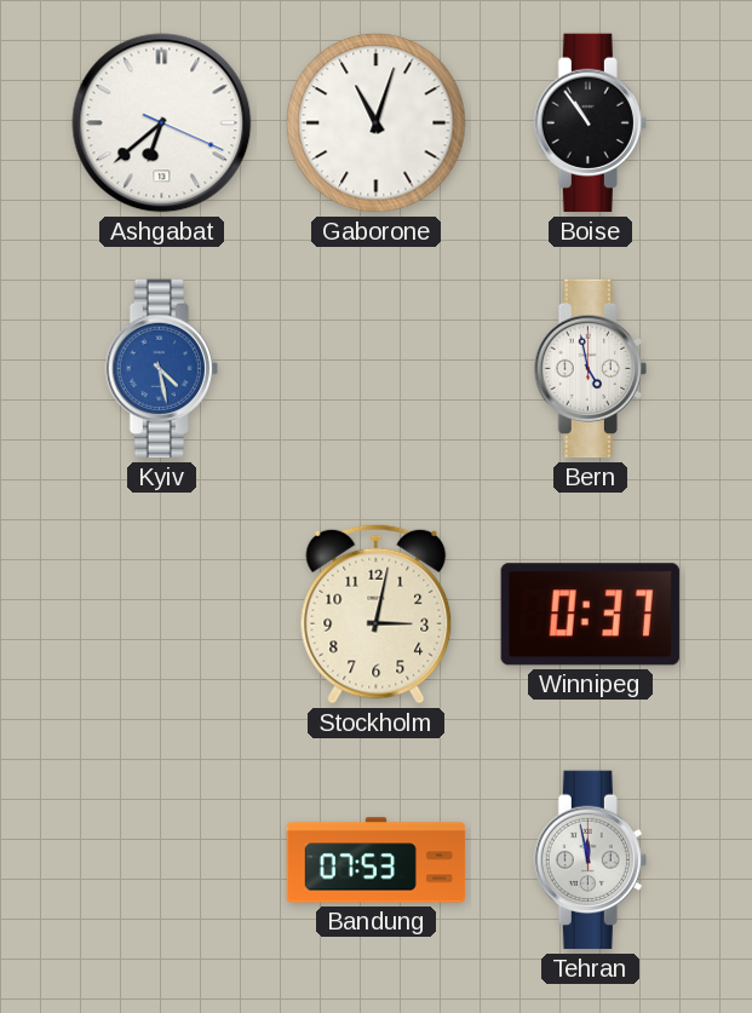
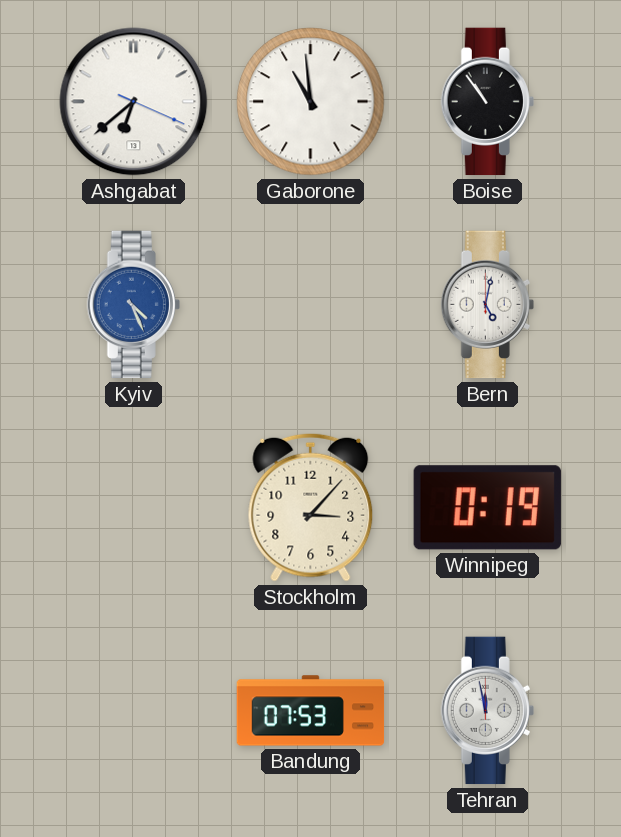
Gaborone: 11:03 -> 10:59 (311, 102)
Kyiv: 4:28 -> 4:26 (133, 305)
Bern: 4:58 -> 5:02 (487, 305)
Stockholm: 3:02 -> 3:07 (311, 507)
Winnipeg: 0:37 -> 0:19 (487, 508)
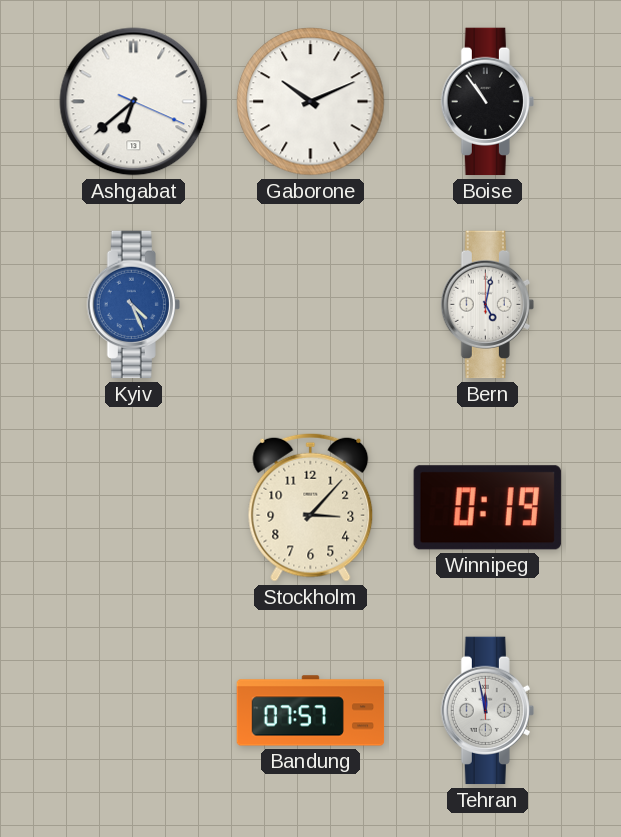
Gaborone: 10:59 -> 10:11 (311, 102)
Bandung: 07:53 -> 07:57 (311, 711)
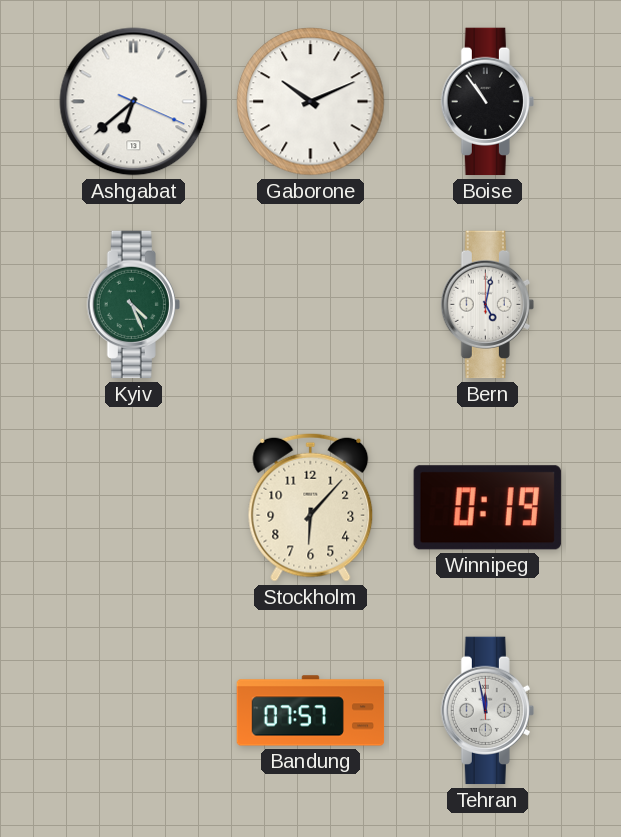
Kyiv dial: blue -> green (133, 305)
Stockholm: 3:07 -> 6:07 (311, 507)
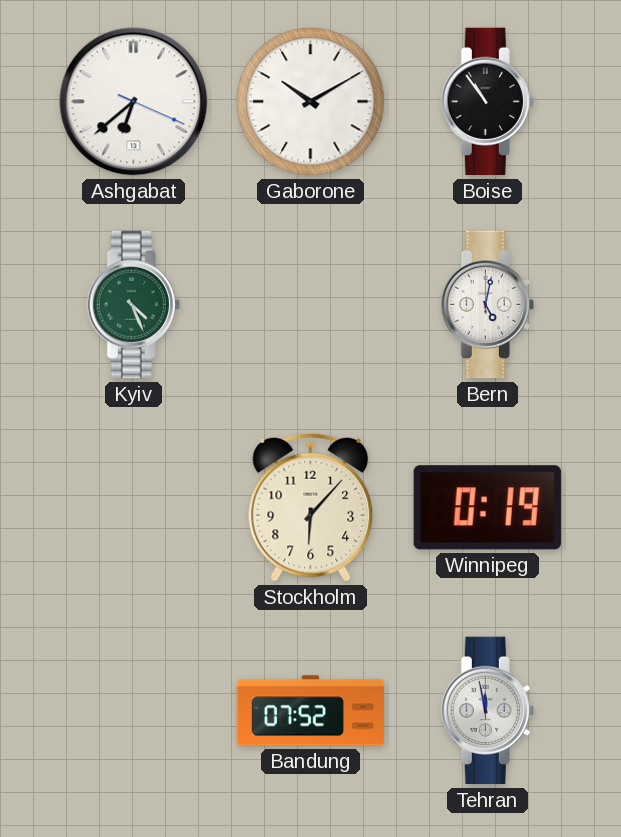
Gaborone: 10:11 -> 10:10 (311, 102)
Bandung: 07:57 -> 07:52 (311, 711)
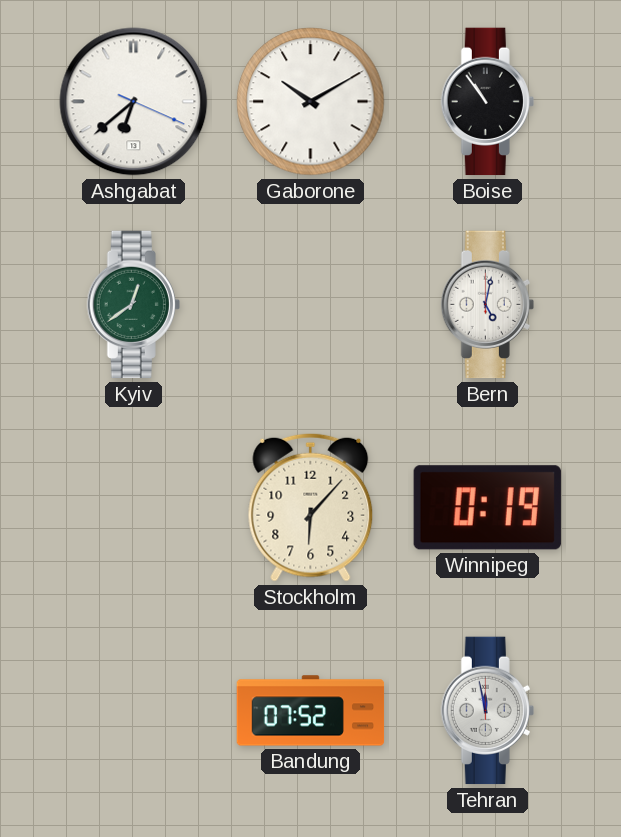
Kyiv: 4:26 -> 12:39 (133, 305)
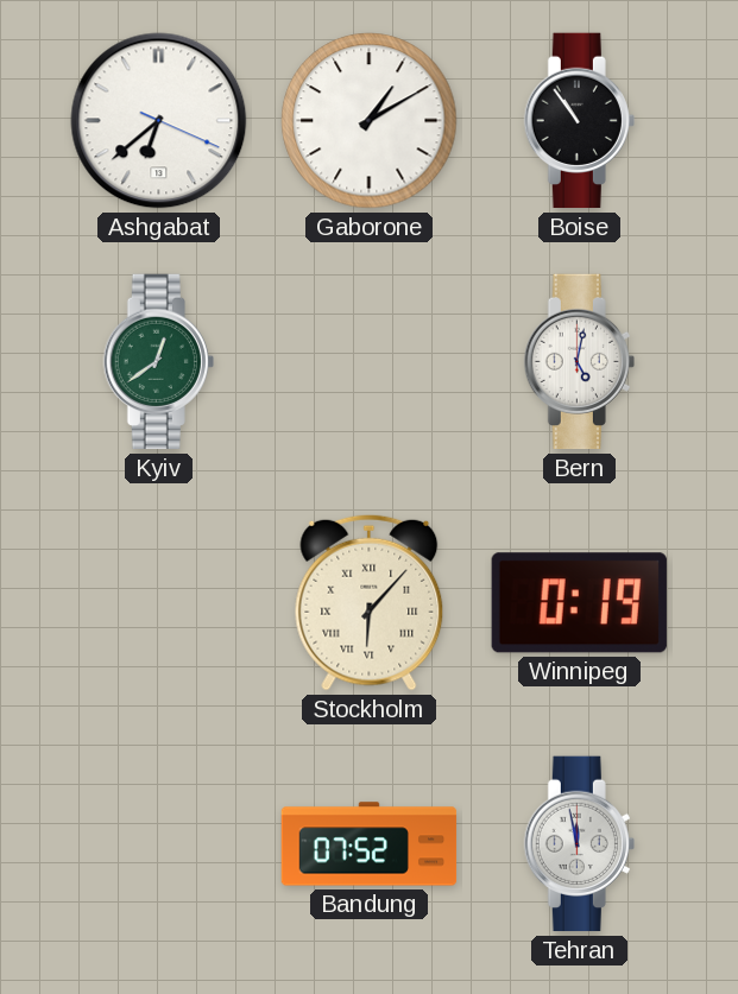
Gaborone: 10:10 -> 1:10 (370, 121)
Stockholm numerals: Arabic -> Roman (370, 602)
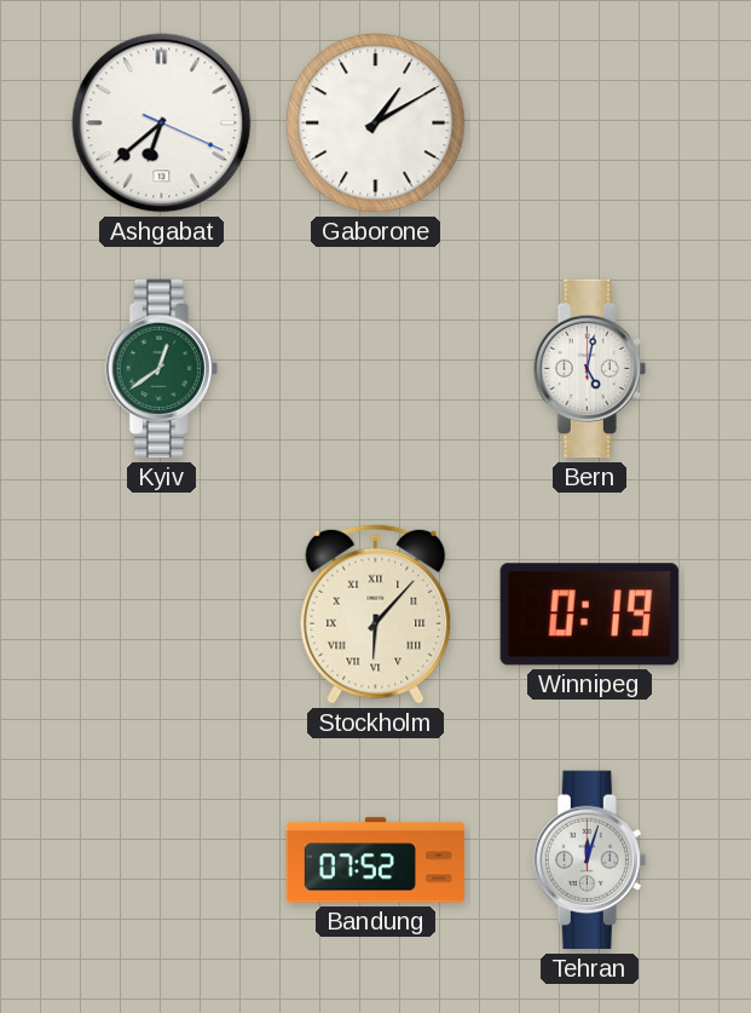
Boise: 10:54 -> none (579, 121)
Tehran: 11:58 -> 12:03 (589, 861)
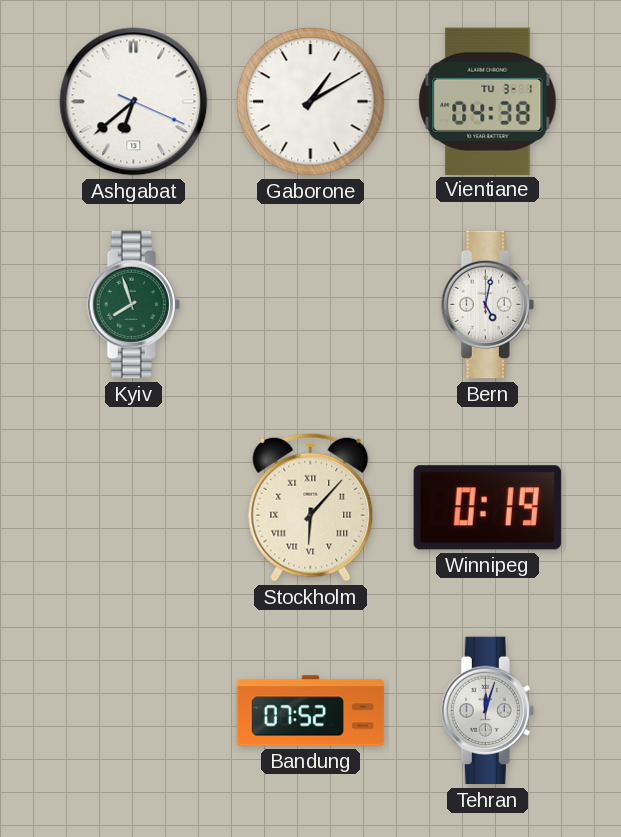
Vientiane: none -> 04:38 (488, 101)
Kyiv: 12:39 -> 7:57 (133, 305)
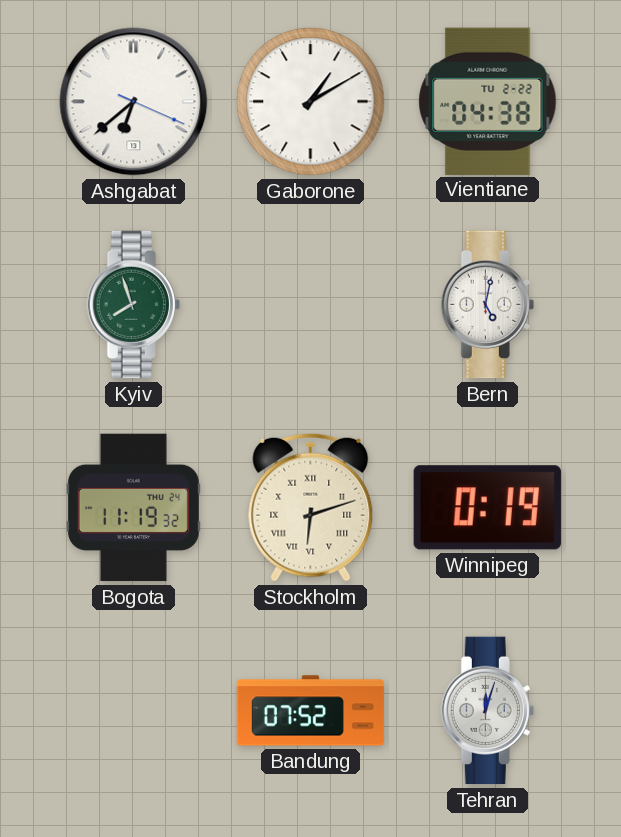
Vientiane date: TU 3-1 -> TU 2-22 (488, 101)
Bogota: none -> 11:19 (133, 508)
Stockholm: 6:07 -> 6:12 (311, 507)
